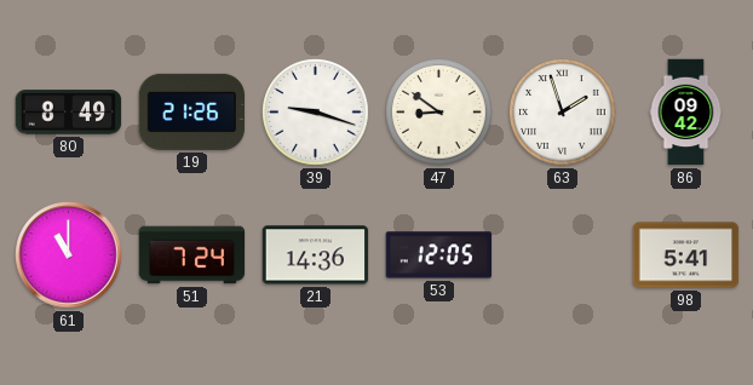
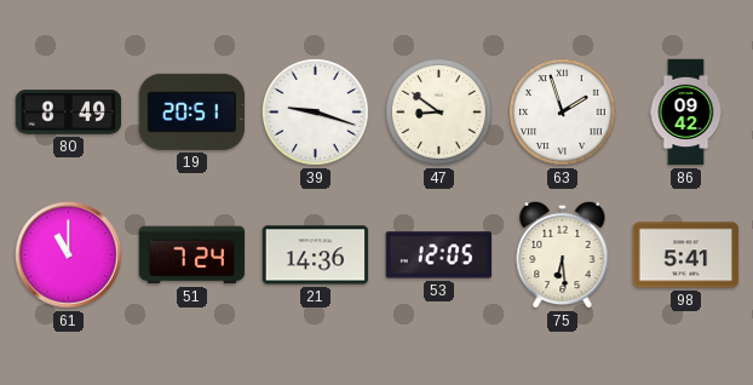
19: 21:26 -> 20:51 (192, 111)
75: none -> 6:29 (563, 254)
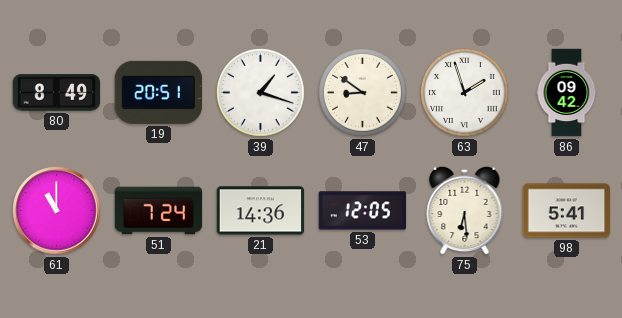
39: 9:18 -> 1:18 (261, 93)
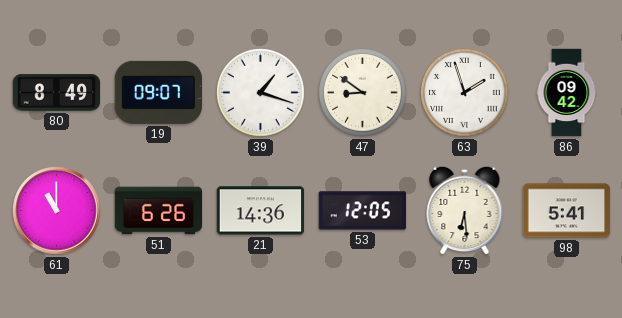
19: 20:51 -> 09:07 (159, 92)
51: 7:24 -> 6:26 (159, 211)
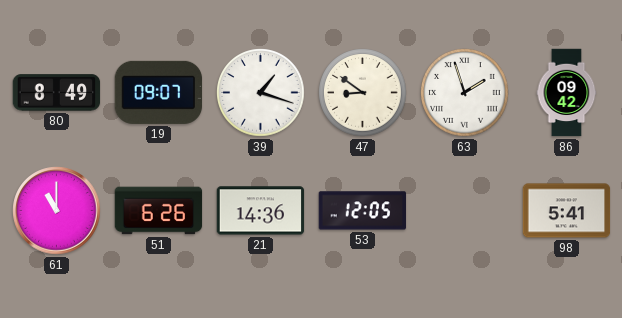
75: 6:29 -> none (465, 210)
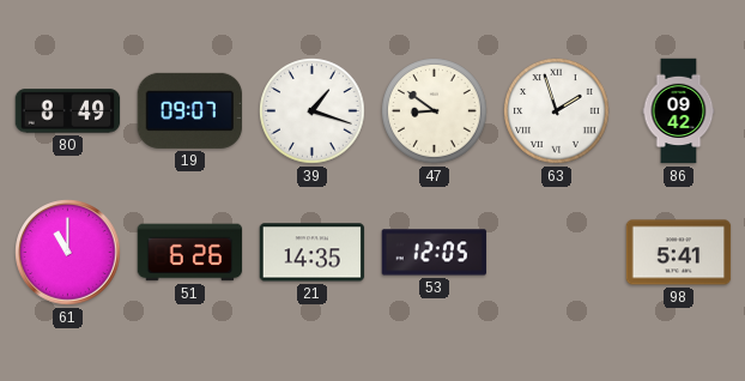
21: 14:36 -> 14:35 (313, 253)
